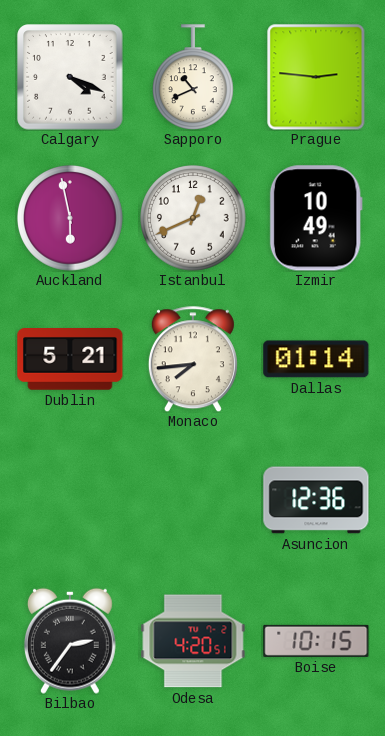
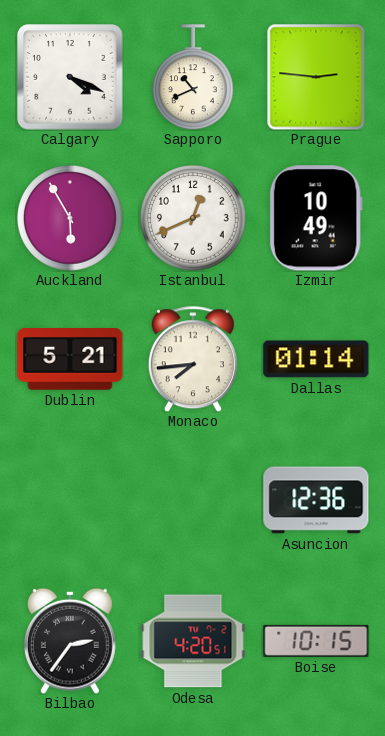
Auckland: 5:58 -> 5:55 (70, 218)
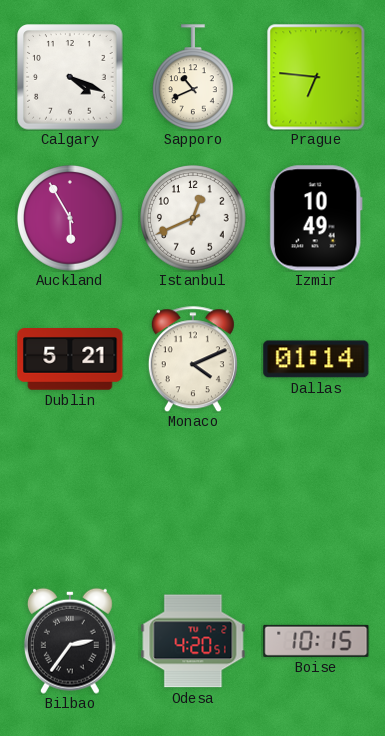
Prague: 2:46 -> 6:46 (316, 77)
Monaco: 7:44 -> 4:11 (193, 359)
Asuncion: 12:36 -> none (316, 500)
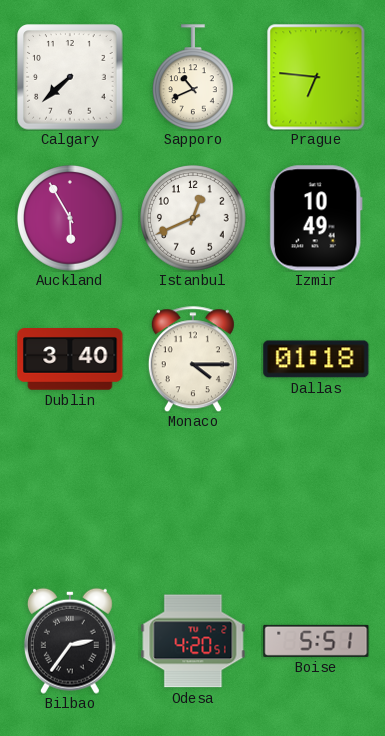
Calgary: 4:19 -> 7:38 (70, 77)
Dublin: 5:21 -> 3:40 (70, 359)
Monaco: 4:11 -> 4:15 (193, 359)
Dallas: 01:14 -> 01:18 (316, 359)
Boise: 10:15 -> 5:51 (316, 641)
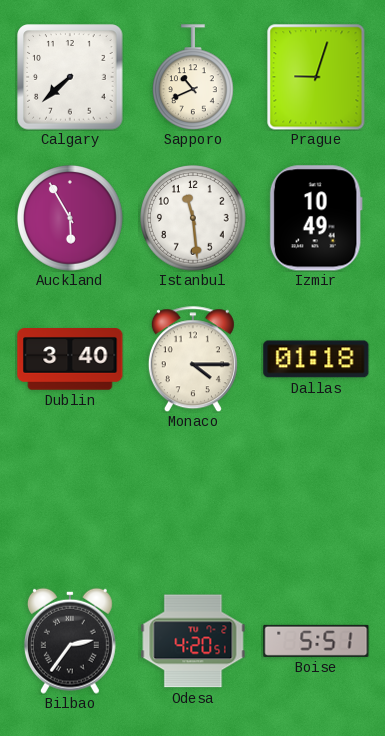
Prague: 6:46 -> 9:03 (316, 77)
Istanbul: 12:41 -> 11:29 (193, 218)
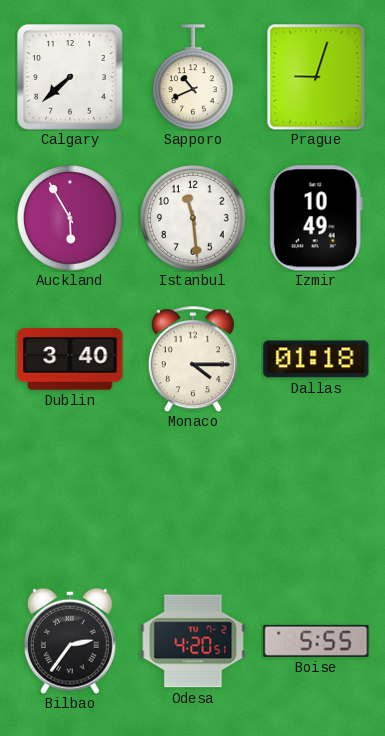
Boise: 5:51 -> 5:55 (316, 641)
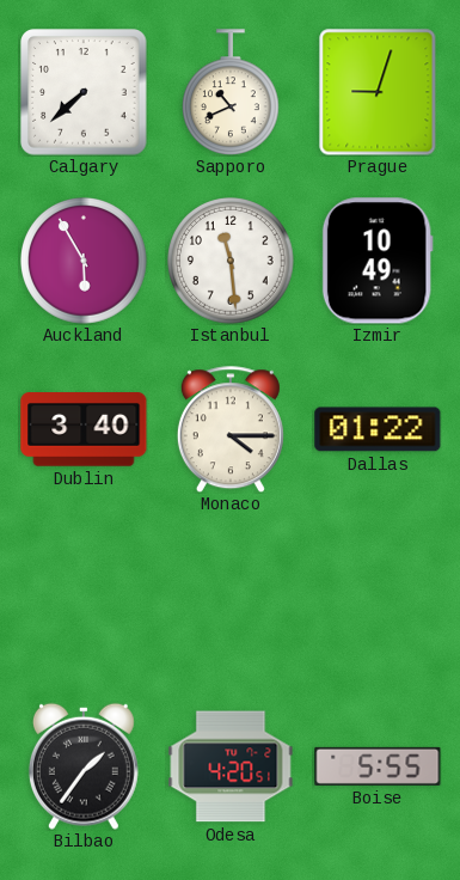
Dallas: 01:18 -> 01:22 (378, 429)
Bilbao: 2:36 -> 1:36 (84, 766)
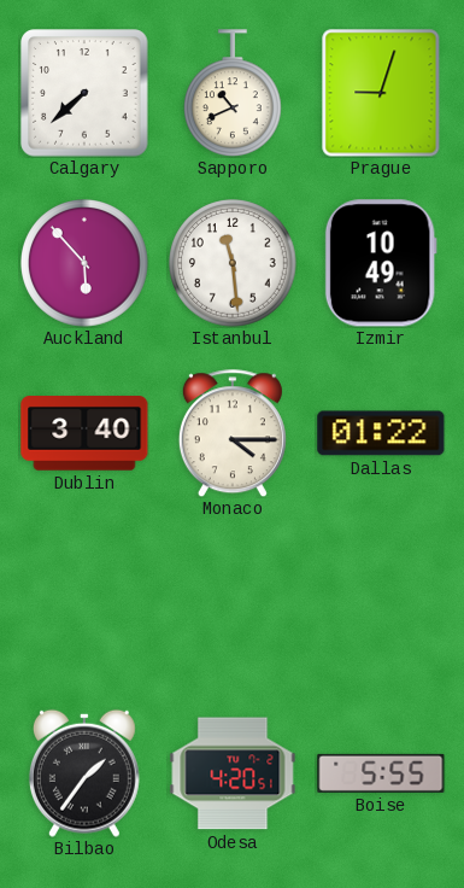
Auckland: 5:55 -> 5:53 (84, 263)
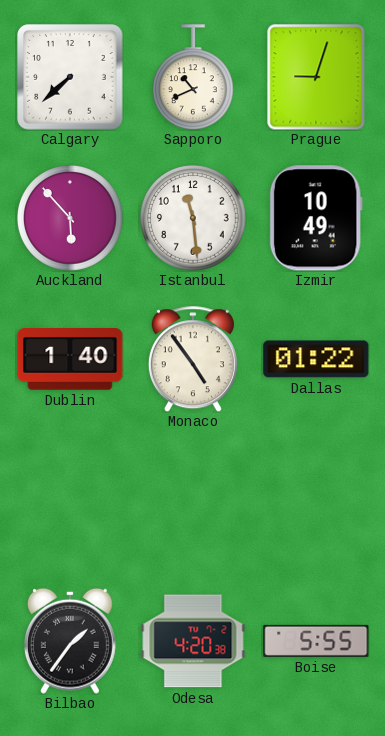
Dublin: 3:40 -> 1:40 (70, 359)
Monaco: 4:15 -> 4:54 (193, 359)
Odesa: 4:20:51 -> 4:20:38 (193, 641)
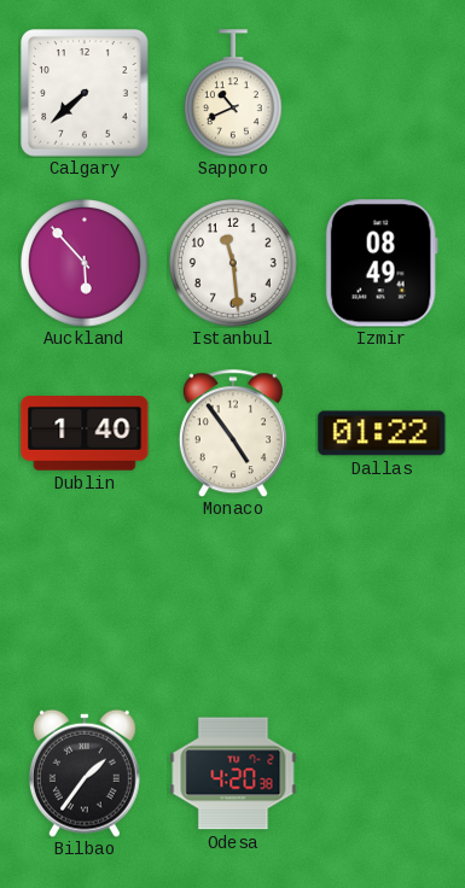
Prague: 9:03 -> none (316, 77)
Izmir: 10:49 -> 08:49 (382, 263)
Boise: 5:55 -> none (316, 641)
